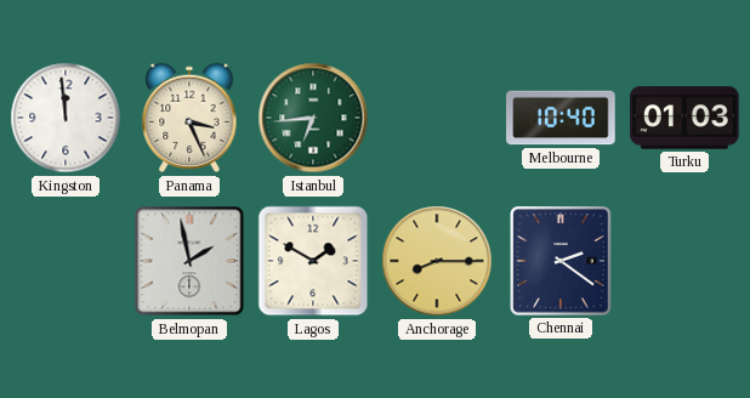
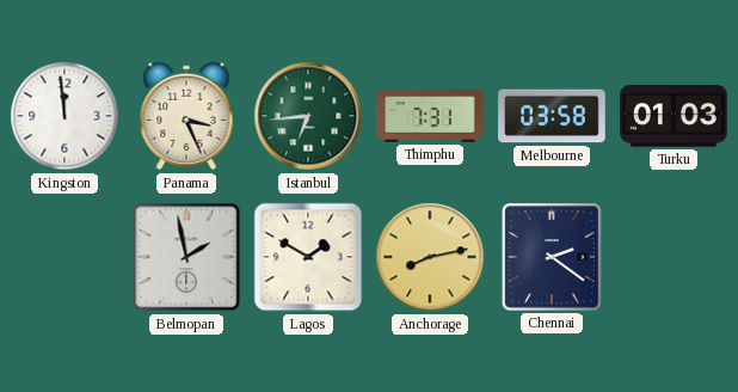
Thimphu: none -> 7:31 (430, 116)
Melbourne: 10:40 -> 03:58 (552, 116)
Anchorage: 8:15 -> 8:13 (430, 257)
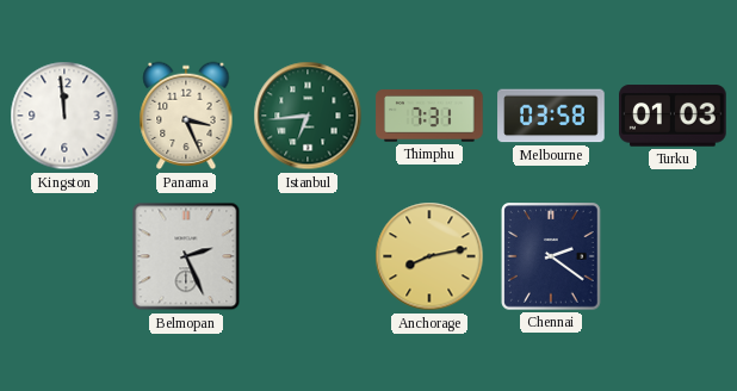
Belmopan: 1:58 -> 2:26 (186, 256)
Lagos: 1:50 -> none (308, 257)
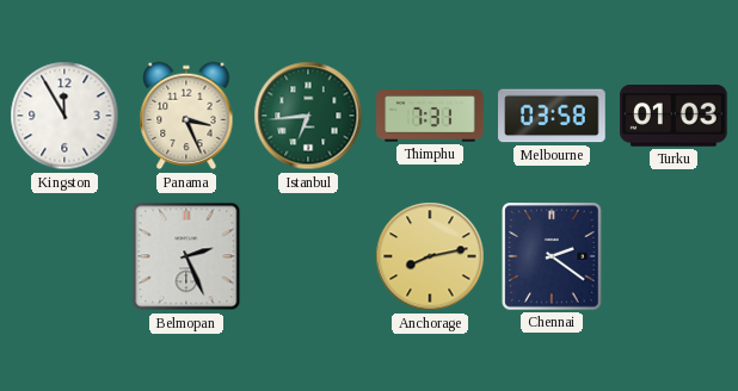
Kingston: 11:59 -> 11:55 (64, 116)
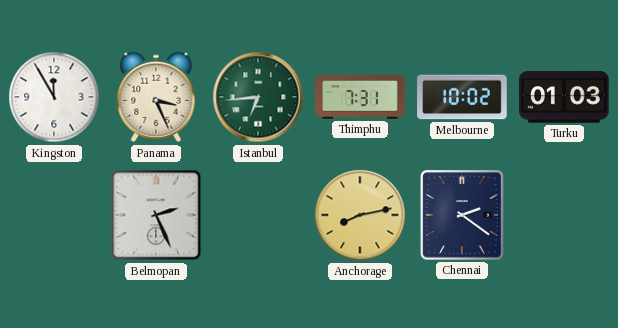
Melbourne: 03:58 -> 10:02 (462, 97)
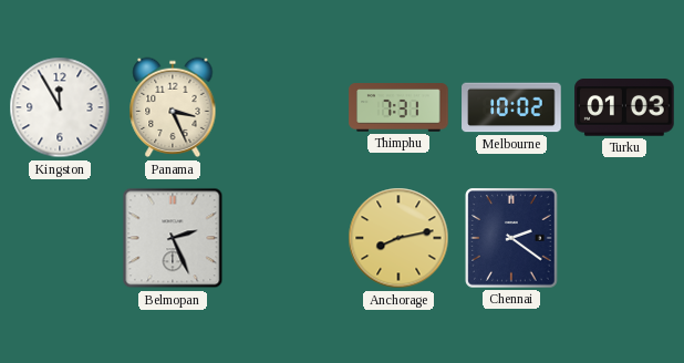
Istanbul: 6:44 -> none (258, 97)
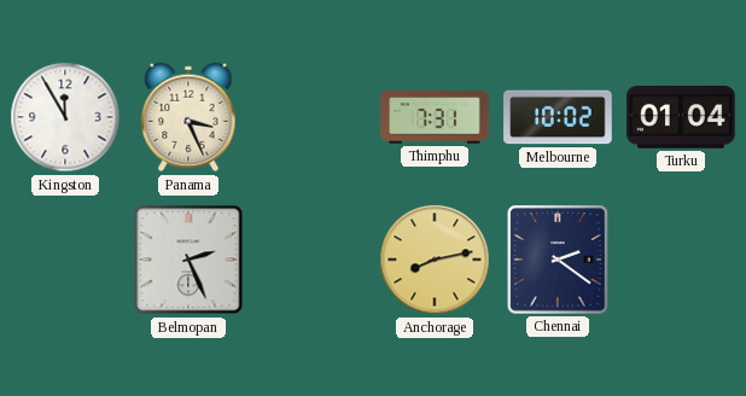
Turku: 01:03 -> 01:04 (681, 117)
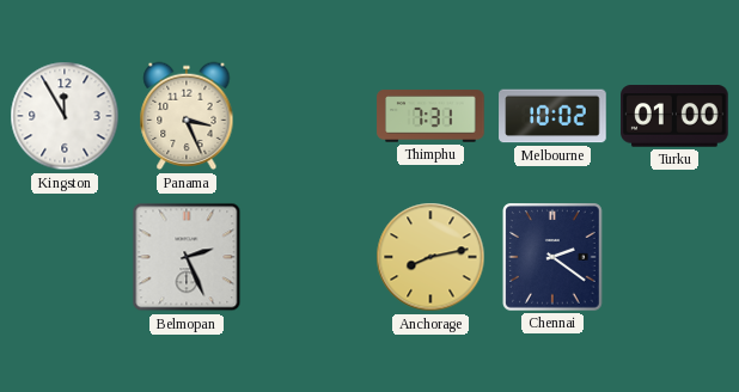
Turku: 01:04 -> 01:00 (674, 116)
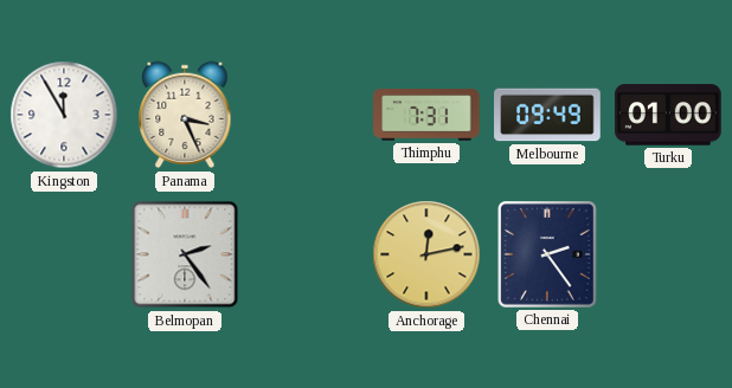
Melbourne: 10:02 -> 09:49 (547, 115)
Belmopan: 2:26 -> 2:24 (185, 254)
Anchorage: 8:13 -> 12:13 (426, 254)
Chennai: 2:21 -> 2:24 (548, 254)
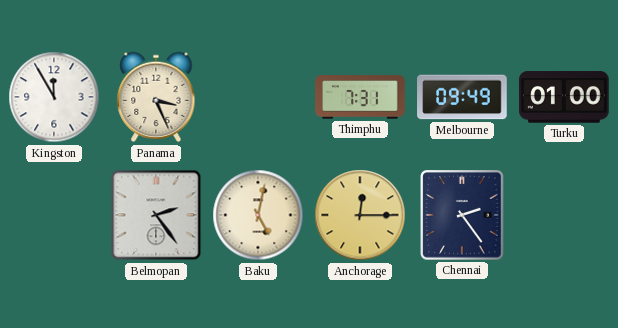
Baku: none -> 5:02 (258, 215)
Anchorage: 12:13 -> 12:15 (360, 215)
